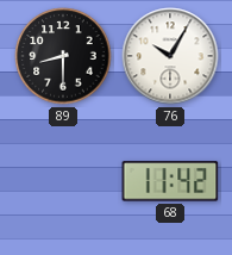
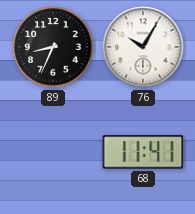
89: 8:30 -> 8:34 (53, 47)
68: 11:42 -> 11:41 (143, 152)
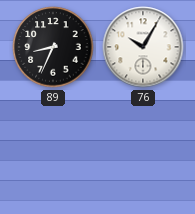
68: 11:41 -> none (143, 152)
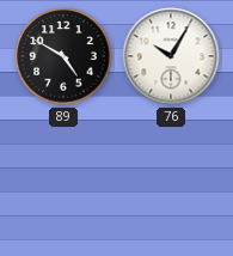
89: 8:34 -> 4:50 (63, 56)
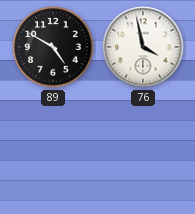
76: 10:05 -> 3:58 (143, 47)
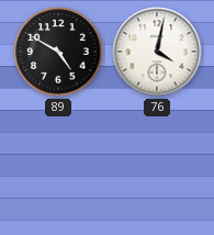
76: 3:58 -> 4:02 (157, 52)
